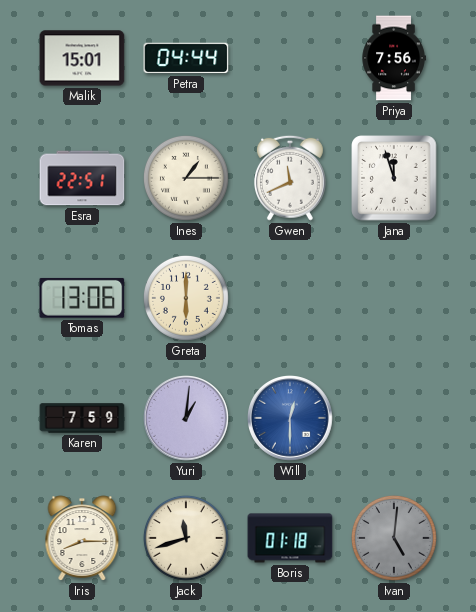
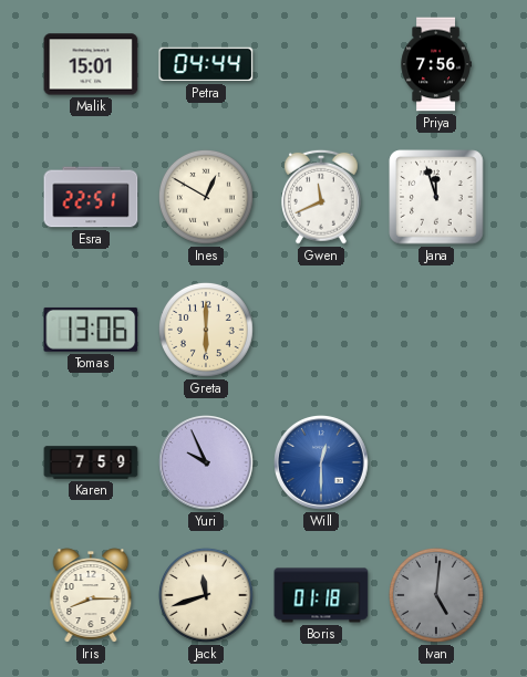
Ines: 1:15 -> 12:50 (206, 197)
Yuri: 1:01 -> 9:56 (206, 462)
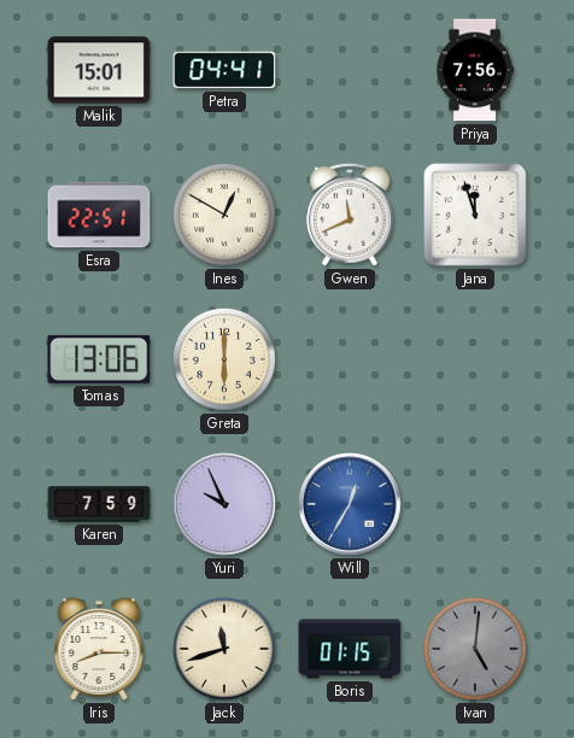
Petra: 04:44 -> 04:41 (224, 70)
Will: 12:30 -> 12:35 (350, 504)
Boris: 01:18 -> 01:15 (350, 649)
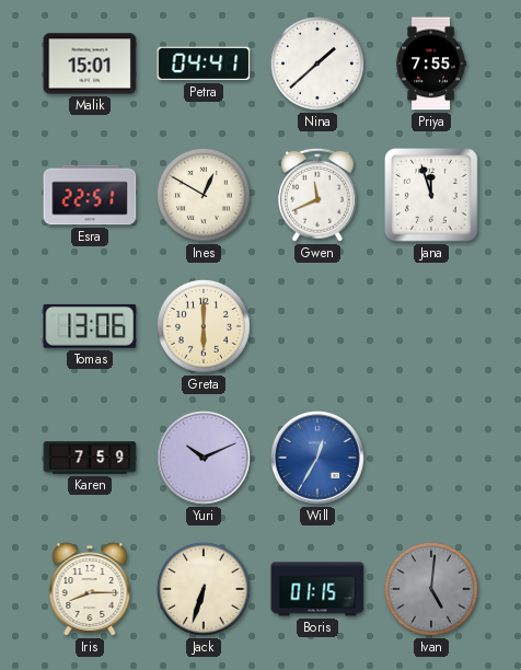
Nina: none -> 1:38 (317, 63)
Priya: 7:56 -> 7:55 (431, 63)
Yuri: 9:56 -> 10:11 (204, 458)
Jack: 11:42 -> 6:33 (204, 589)
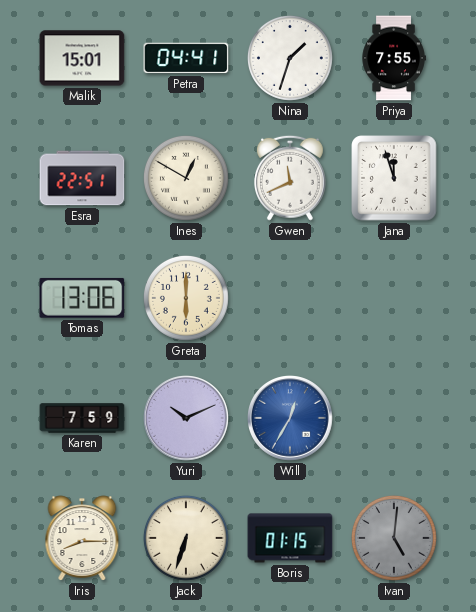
Nina: 1:38 -> 1:33 (290, 58)
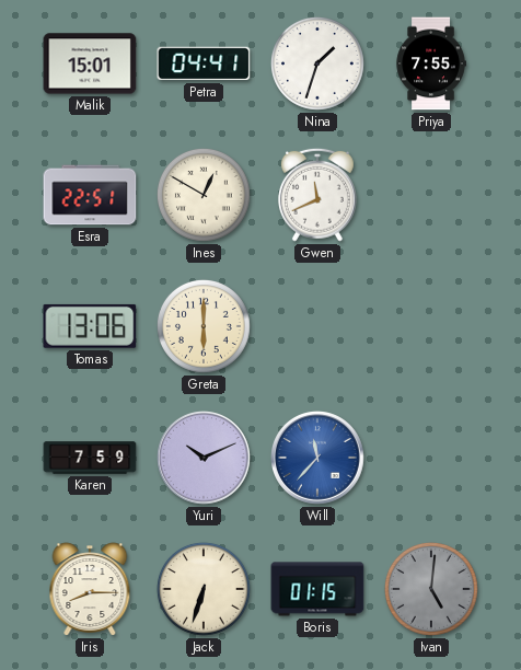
Jana: 11:57 -> none (394, 178)
Will: 12:35 -> 11:37 (317, 458)
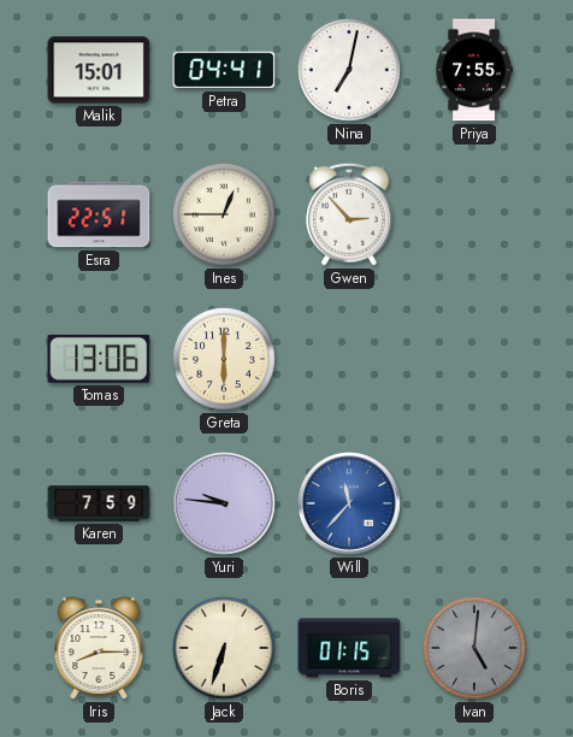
Nina: 1:33 -> 7:02 (349, 70)
Ines: 12:50 -> 12:45 (224, 214)
Gwen: 11:41 -> 2:53 (349, 214)
Yuri: 10:11 -> 9:46 (224, 503)
